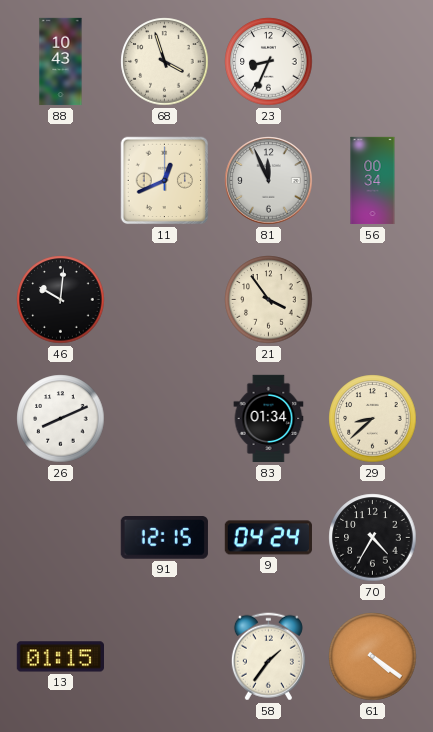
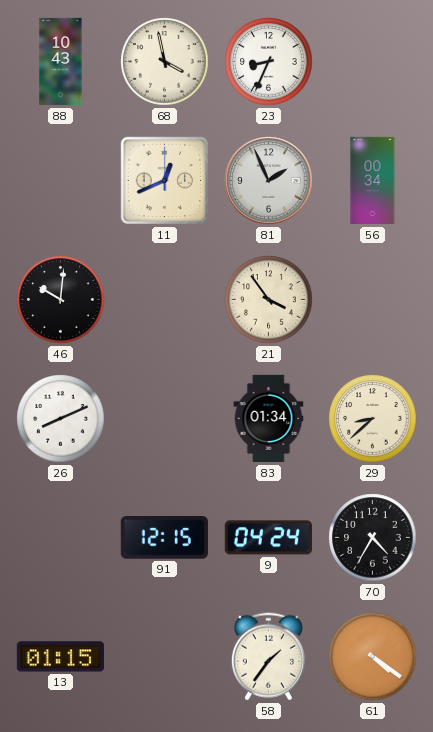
68: 3:57 -> 3:58 (165, 62)
81: 11:56 -> 1:56 (269, 181)
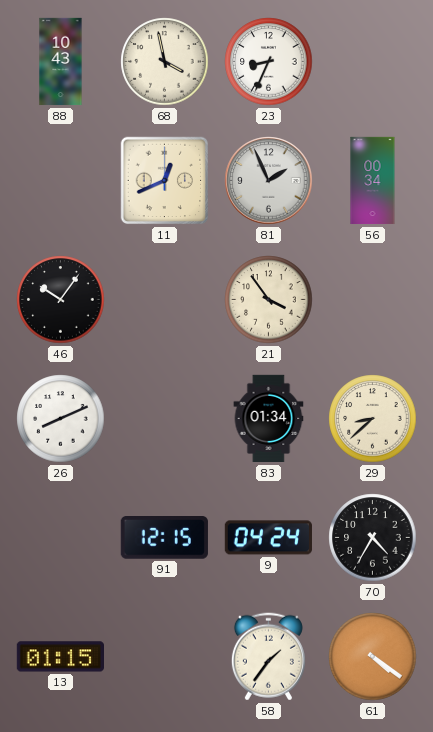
46: 10:01 -> 10:06 (61, 300)
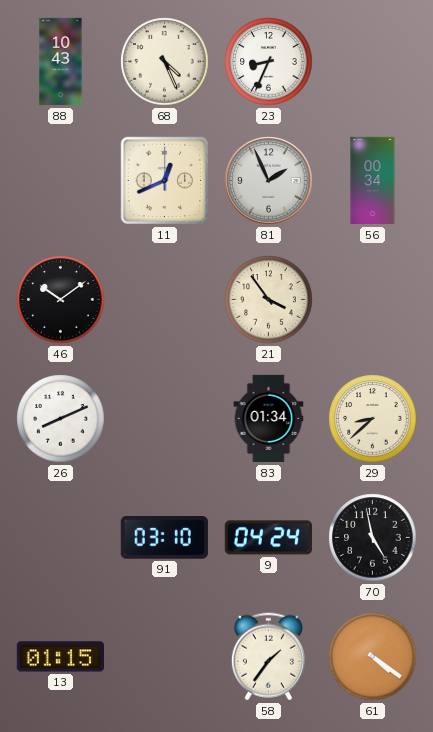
68: 3:58 -> 4:26 (165, 62)
46: 10:06 -> 10:09 (61, 300)
91: 12:15 -> 03:10 (164, 538)
70: 4:35 -> 4:58 (373, 538)
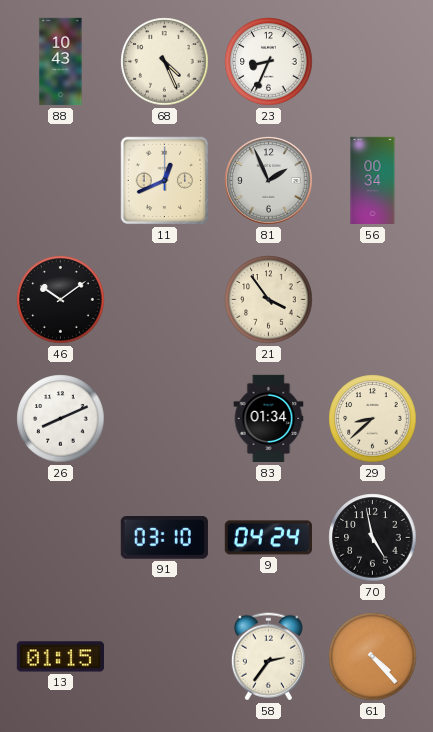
58: 1:36 -> 2:36 (268, 657)
61: 4:21 -> 4:23 (373, 657)
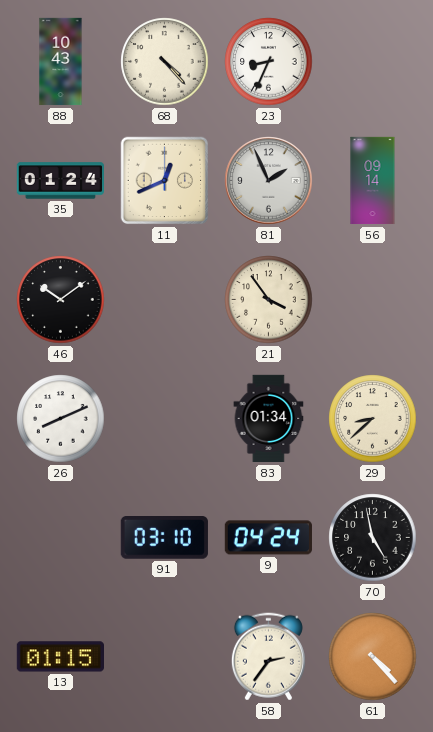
68: 4:26 -> 4:23 (165, 62)
35: none -> 01:24 (60, 181)
56: 00:34 -> 09:14 (373, 181)
